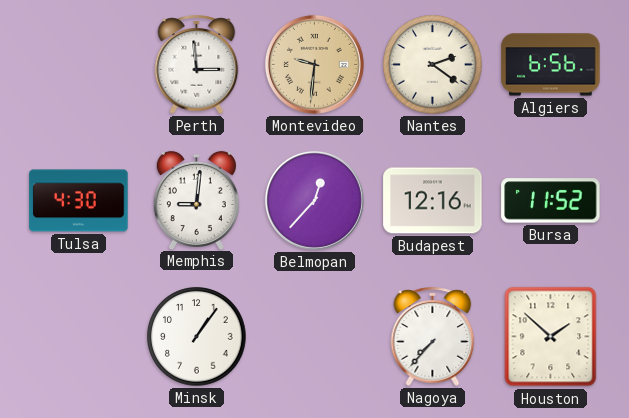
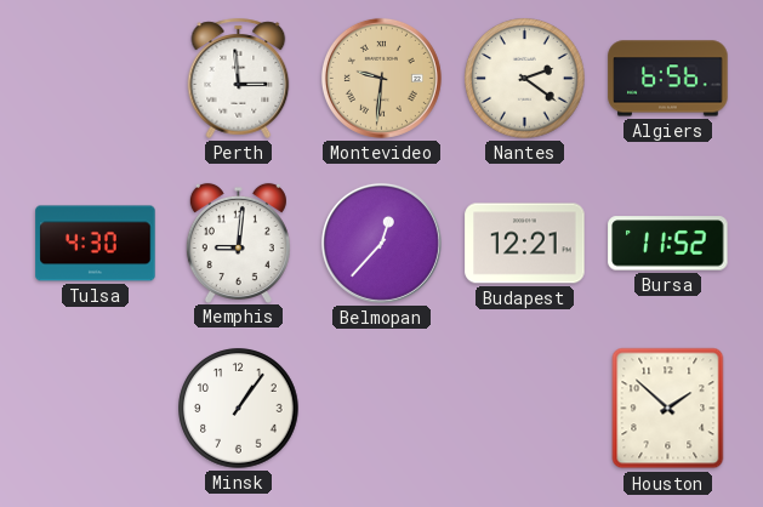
Budapest: 12:16 -> 12:21 (525, 244)
Nagoya: 7:37 -> none (433, 336)
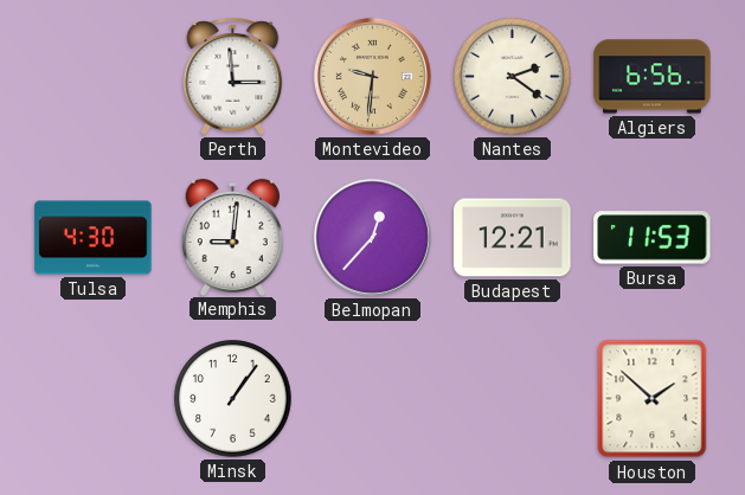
Bursa: 11:52 -> 11:53 (653, 238)
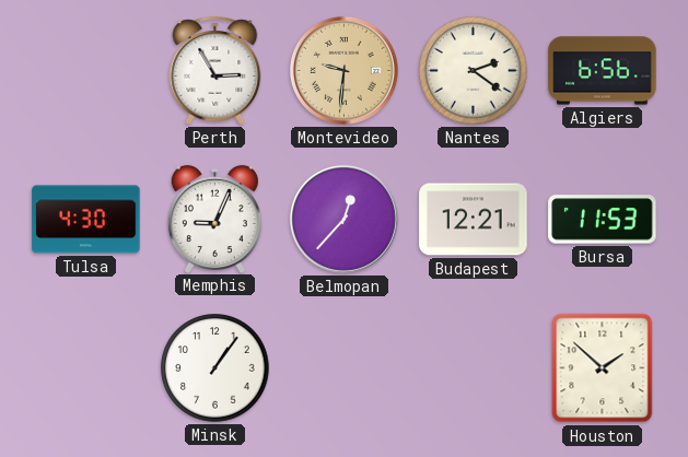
Perth: 2:59 -> 2:55 (215, 70)
Memphis: 9:01 -> 9:04 (214, 219)
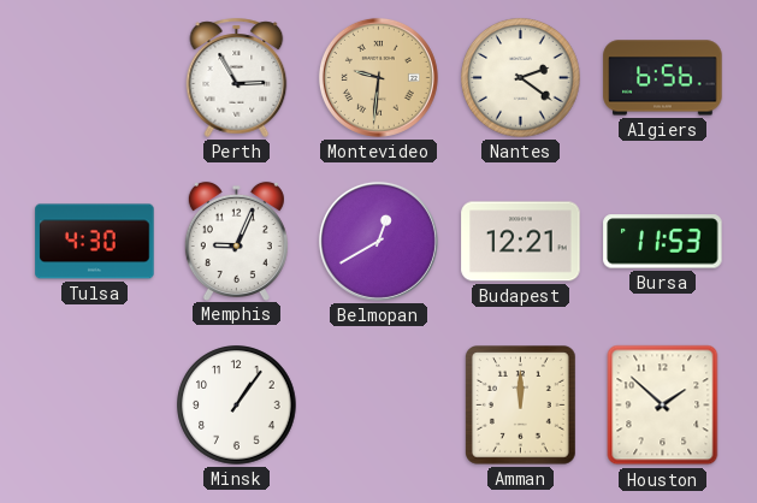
Belmopan: 12:37 -> 12:40 (378, 241)
Amman: none -> 12:00 (521, 406)
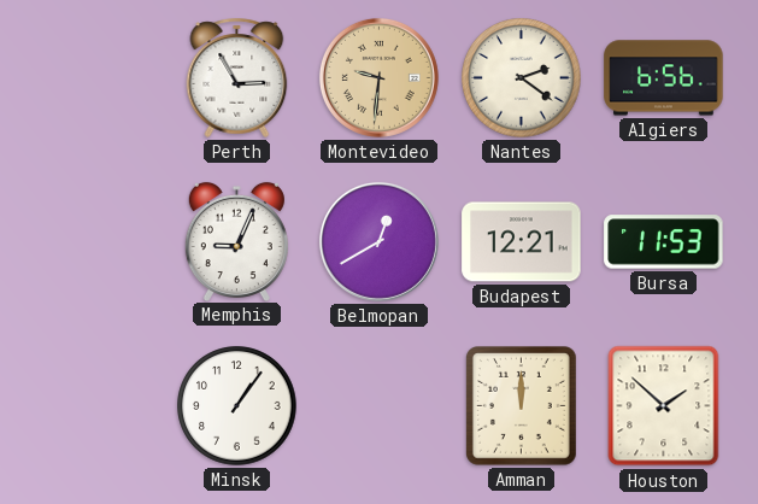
Tulsa: 4:30 -> none (95, 242)
